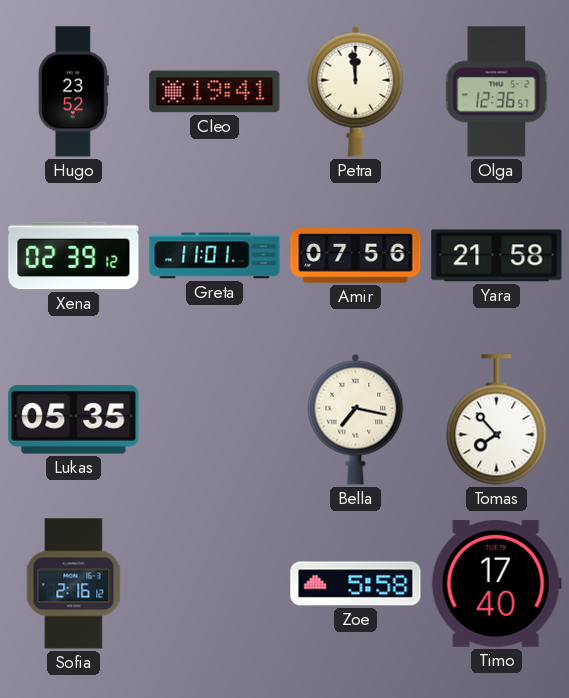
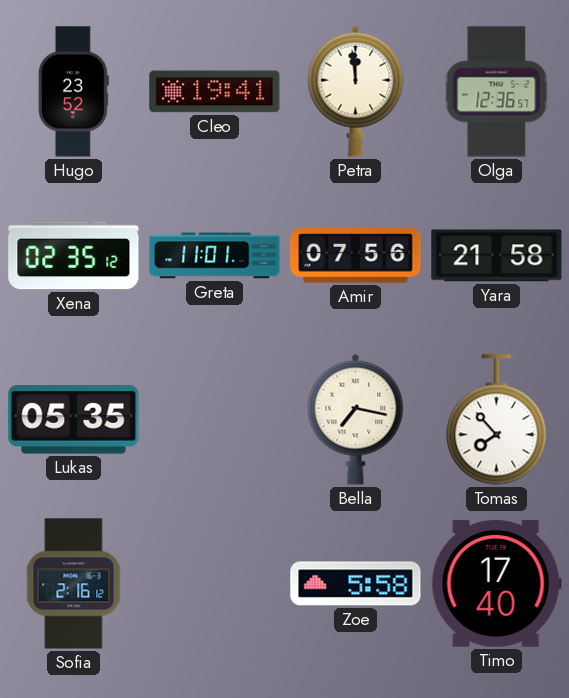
Xena: 02:39 -> 02:35 (74, 256)
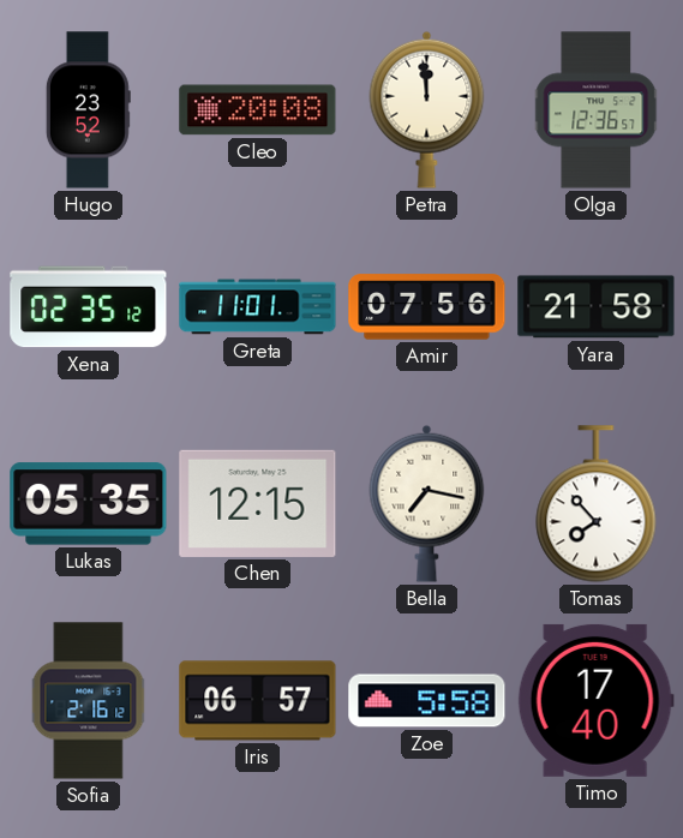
Cleo: 19:41 -> 20:08 (258, 110)
Chen: none -> 12:15 (258, 503)
Iris: none -> 06:57 (258, 701)
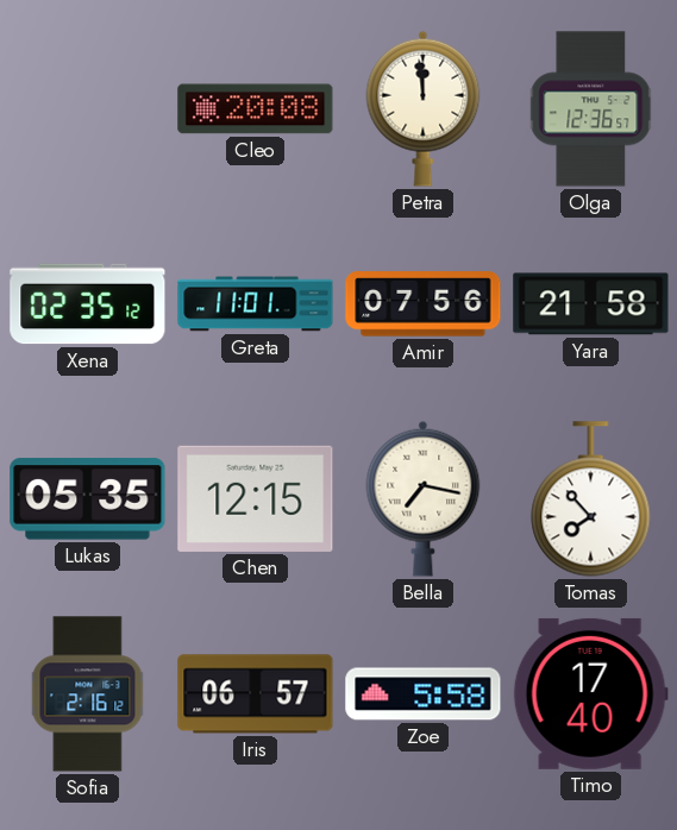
Hugo: 23:52 -> none (88, 110)
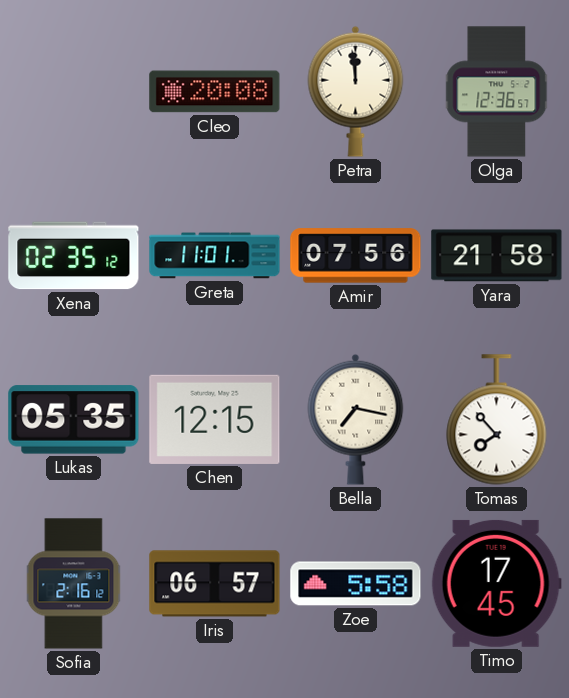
Timo: 17:40 -> 17:45 (496, 583)
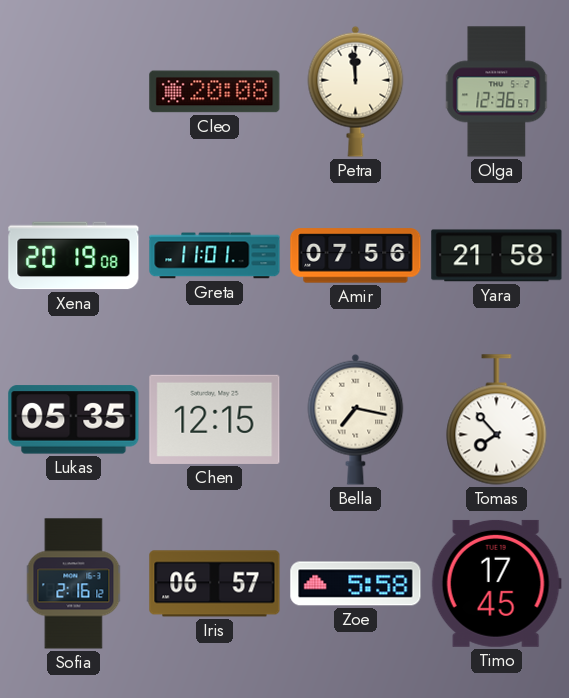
Xena: 02:35 -> 20:19 (74, 256)
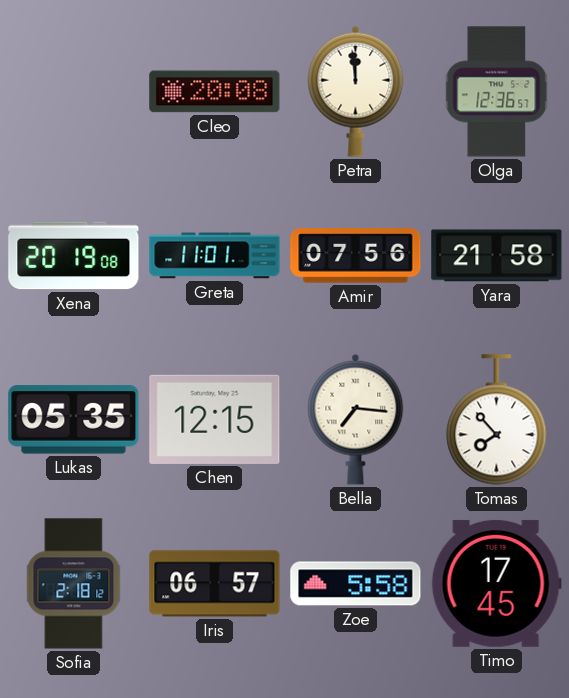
Bella: 7:17 -> 7:16 (356, 419)
Sofia: 2:16 -> 2:18 (74, 584)
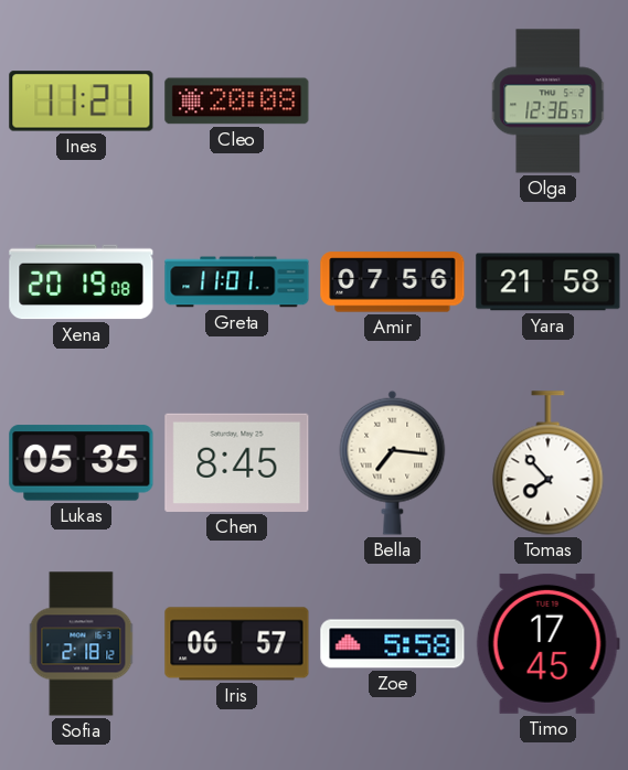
Ines: none -> 11:21 (82, 101)
Petra: 11:59 -> none (356, 91)
Chen: 12:15 -> 8:45 (237, 462)
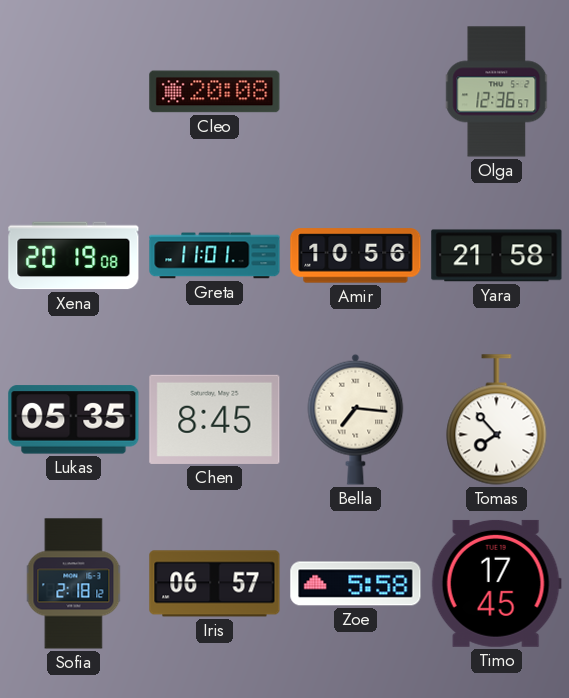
Ines: 11:21 -> none (82, 101)
Amir: 07:56 -> 10:56 (356, 256)
